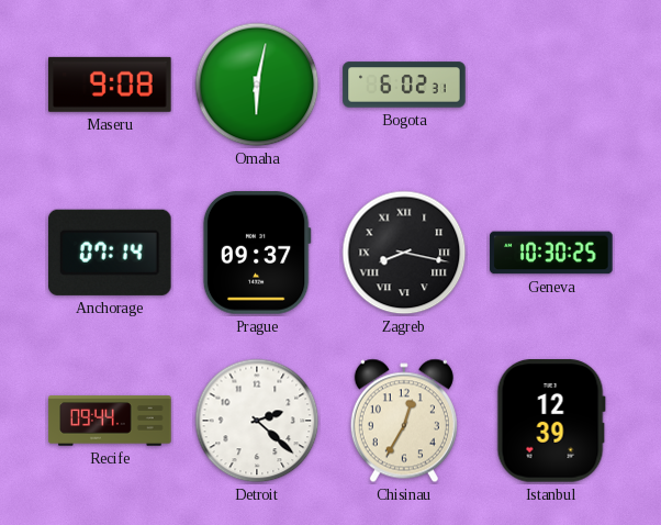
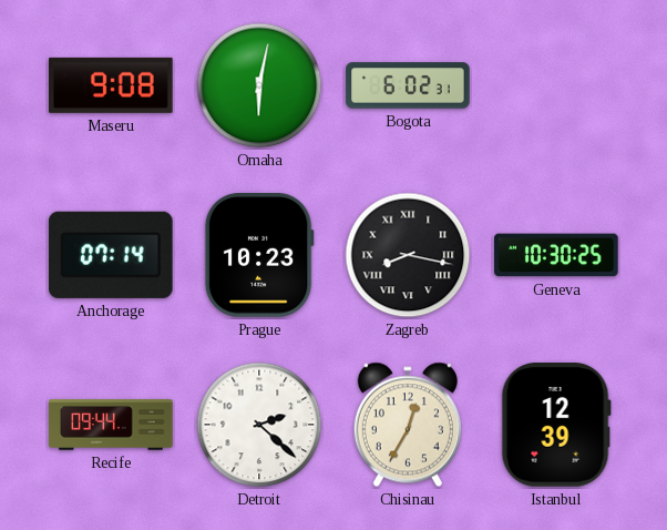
Prague: 09:37 -> 10:23 (259, 255)
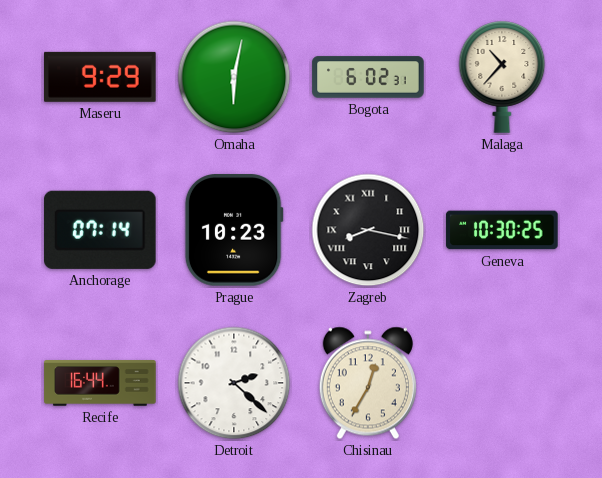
Maseru: 9:08 -> 9:29 (101, 77)
Malaga: none -> 10:37 (502, 77)
Recife: 09:44 -> 16:44 (100, 383)
Istanbul: 12:39 -> none (556, 426)
